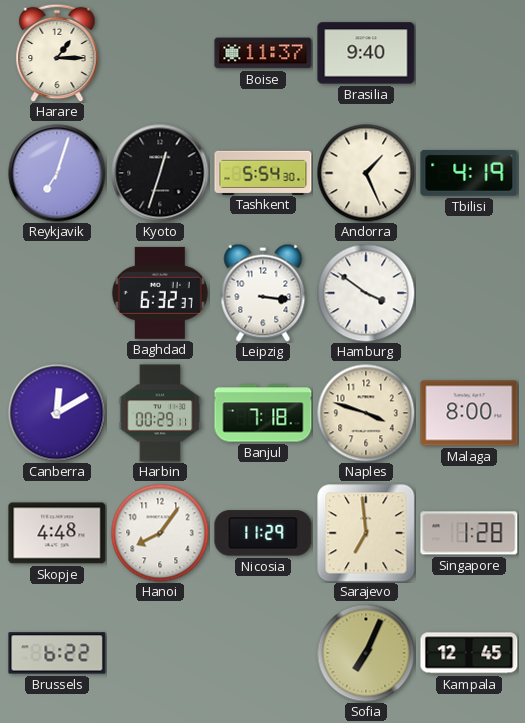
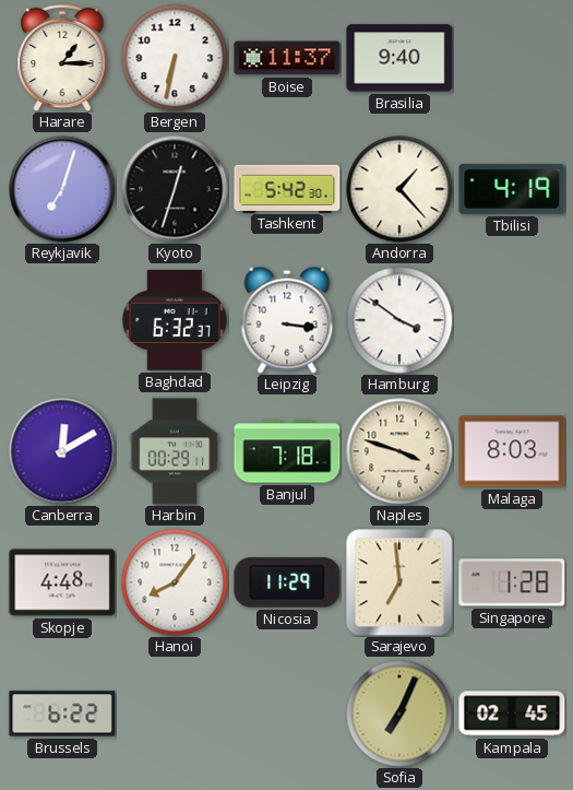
Bergen: none -> 6:32 (175, 58)
Tashkent: 5:54 -> 5:42 (287, 188)
Andorra: 1:26 -> 1:23 (399, 189)
Malaga: 8:00 -> 8:03 (512, 451)
Kampala: 12:45 -> 02:45 (512, 714)
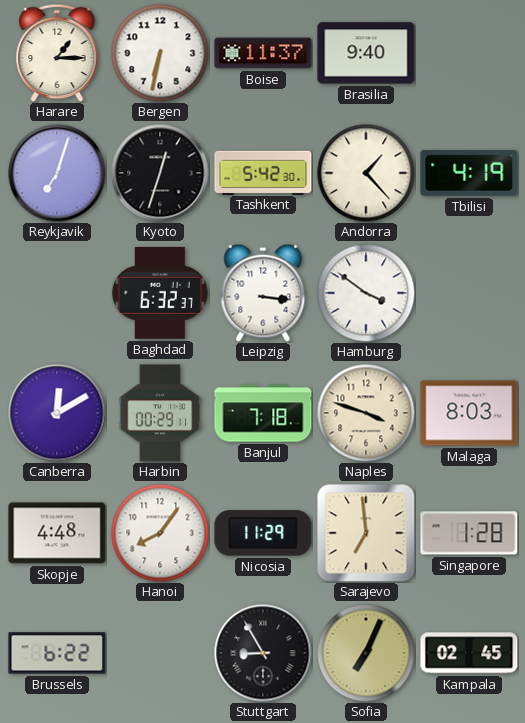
Stuttgart: none -> 8:55 (263, 653)
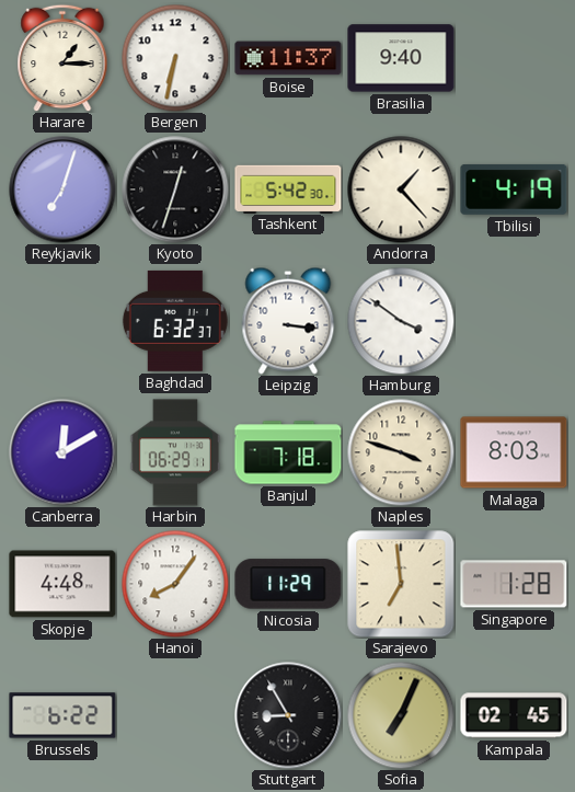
Harbin: 00:29 -> 06:29 (175, 452)
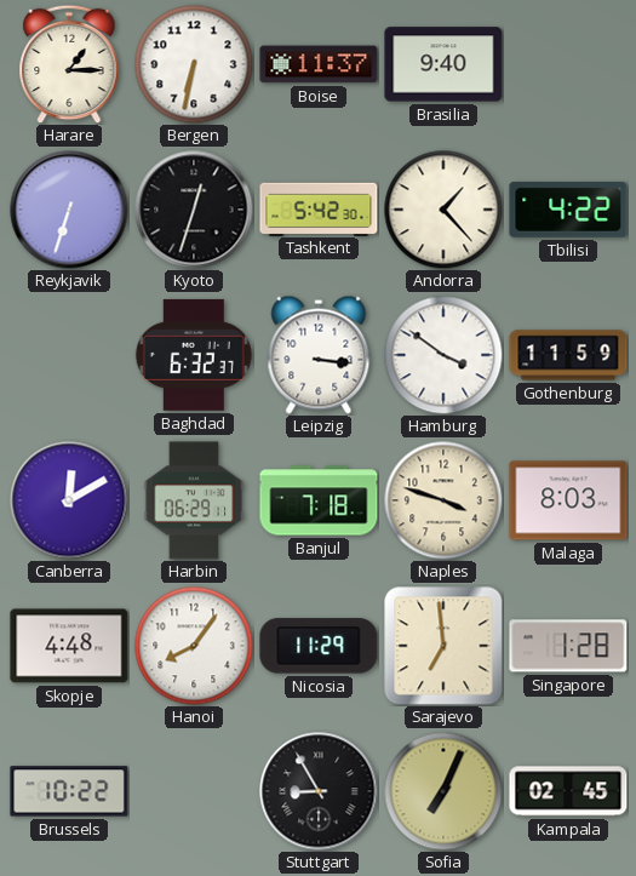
Reykjavik: 7:03 -> 6:33 (69, 210)
Tbilisi: 4:19 -> 4:22 (568, 210)
Gothenburg: none -> 11:59 (568, 355)
Brussels: 6:22 -> 10:22 (69, 791)
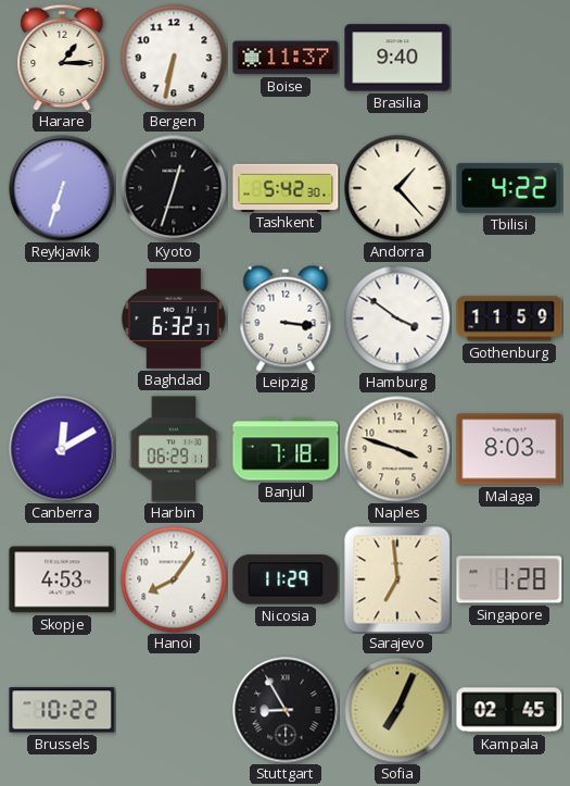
Skopje: 4:48 -> 4:53 (62, 579)
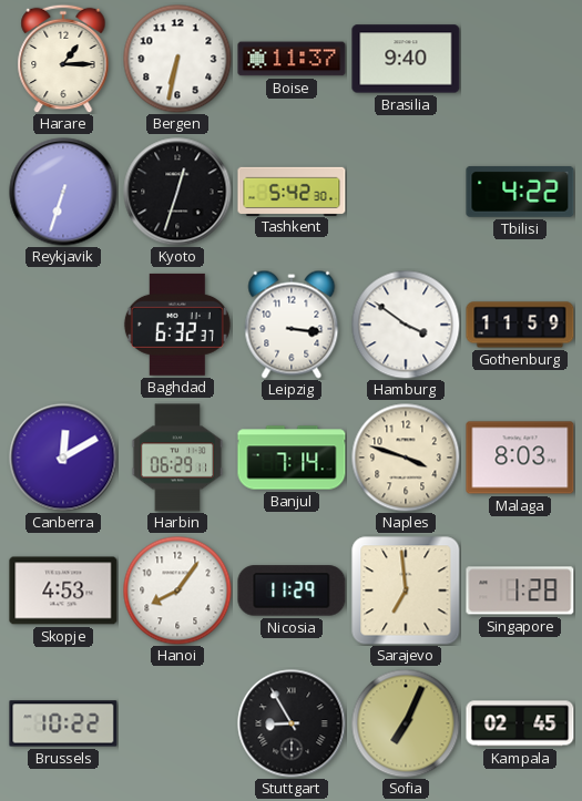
Andorra: 1:23 -> none (397, 188)
Banjul: 7:18 -> 7:14 (292, 458)
